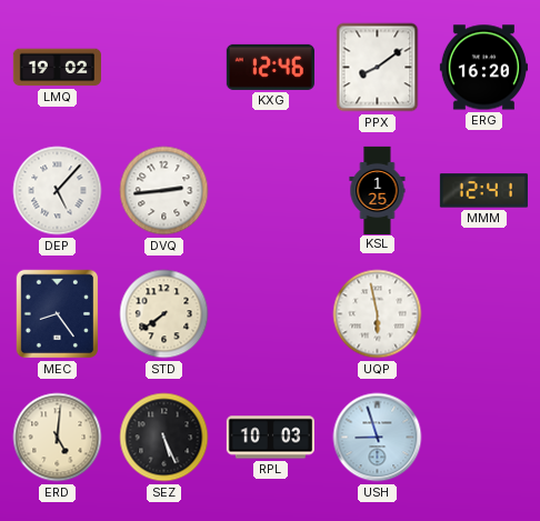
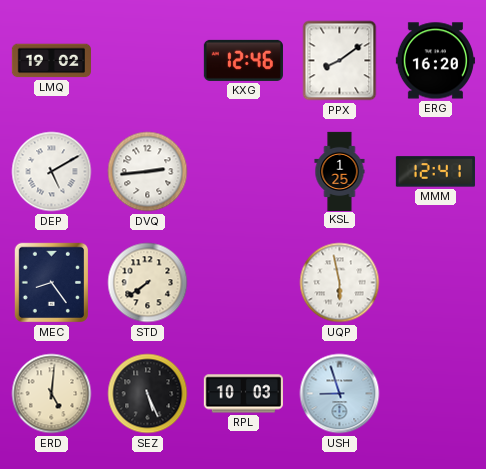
DEP: 5:07 -> 5:10 (52, 172)
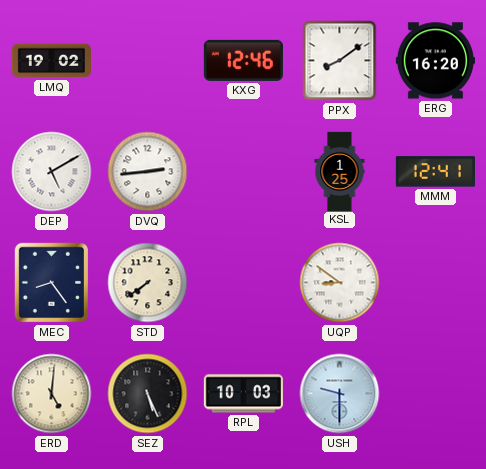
UQP: 5:58 -> 8:51 (340, 283)
USH: 8:57 -> 9:30 (340, 394)
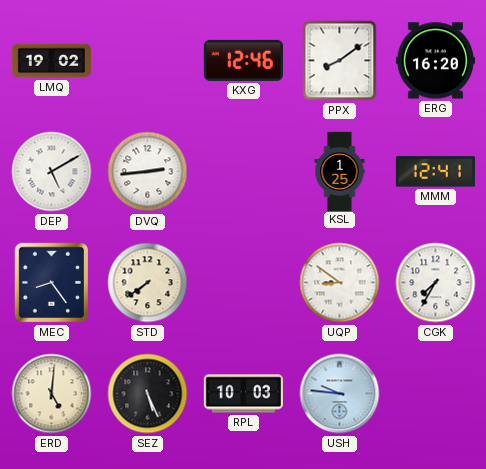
CGK: none -> 7:35 (436, 283)
USH: 9:30 -> 9:46 (340, 394)
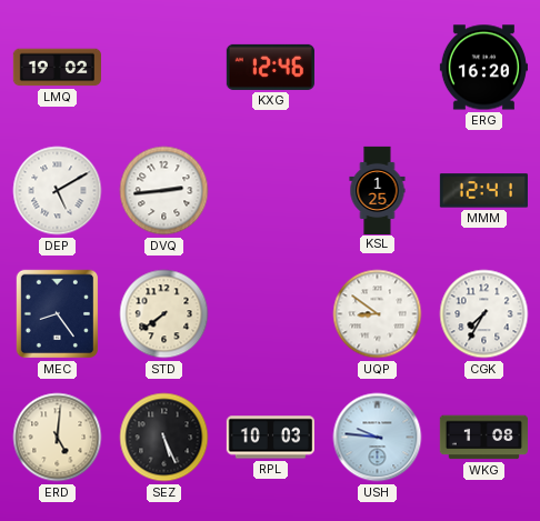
PPX: 8:09 -> none (340, 61)
WKG: none -> 1:08 (483, 438)
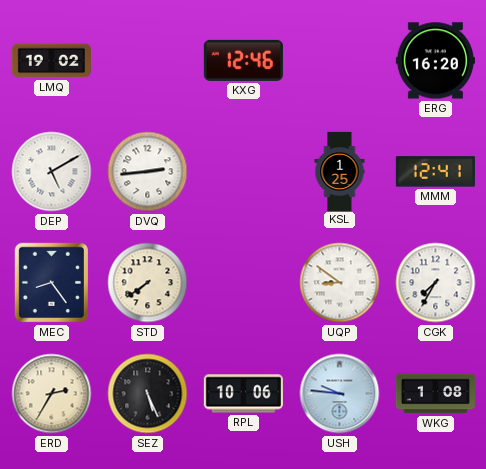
ERD: 5:01 -> 2:35 (52, 394)
RPL: 10:03 -> 10:06 (243, 394)
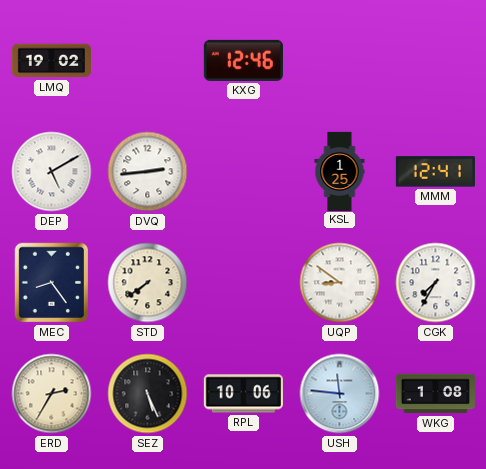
ERG: 16:20 -> none (435, 61)
USH: 9:46 -> 11:46 (340, 394)
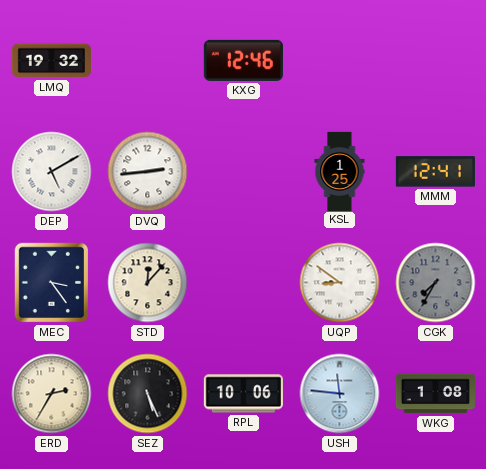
LMQ: 19:02 -> 19:32 (51, 61)
MEC: 8:24 -> 3:24 (52, 283)
STD: 7:39 -> 12:07 (148, 283)
CGK dial: white -> grey (436, 283)
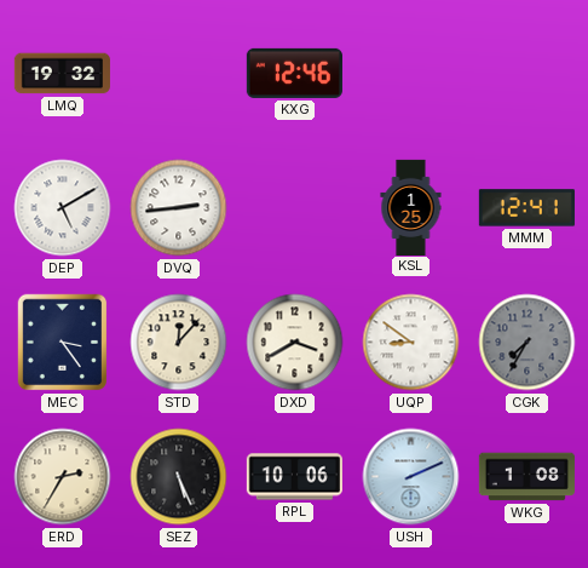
DXD: none -> 3:40 (295, 343)
USH: 11:46 -> 2:11 (411, 477)
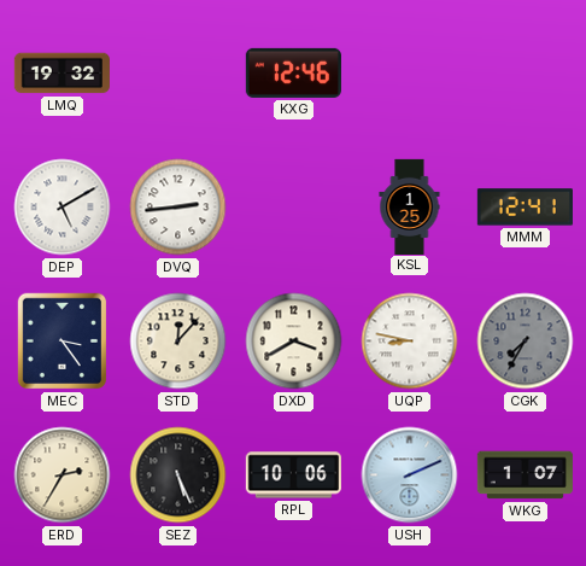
UQP: 8:51 -> 8:47 (410, 342)
WKG: 1:08 -> 1:07 (525, 475)
